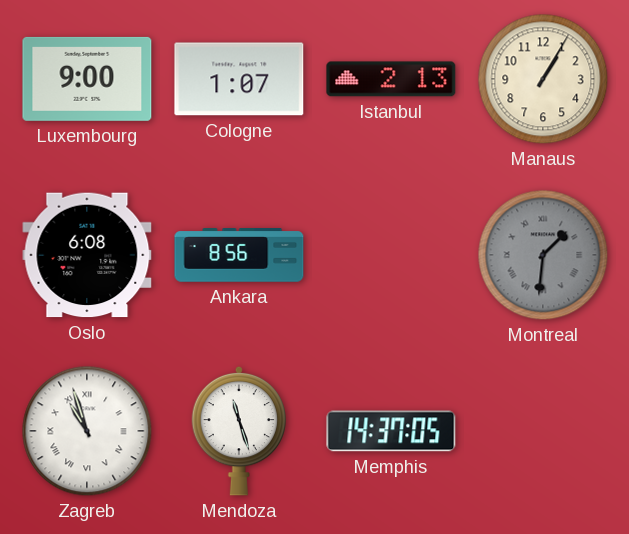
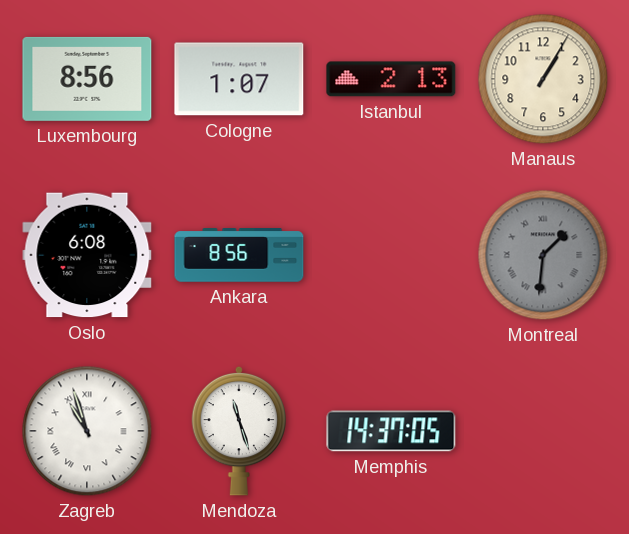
Luxembourg: 9:00 -> 8:56 (87, 79)
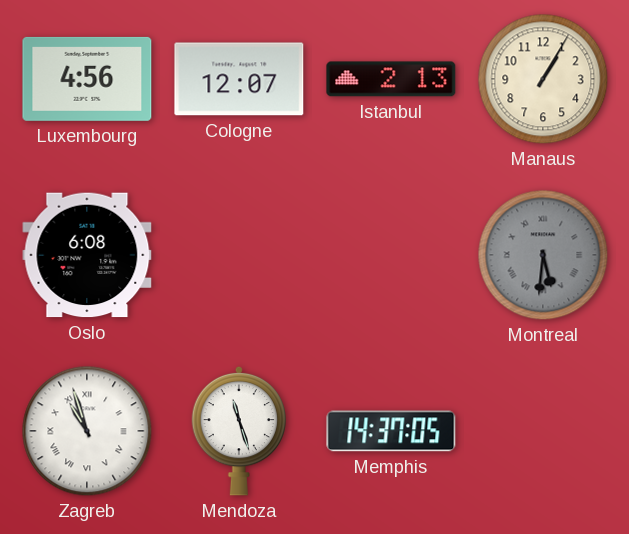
Luxembourg: 8:56 -> 4:56 (87, 79)
Cologne: 1:07 -> 12:07 (239, 79)
Ankara: 8:56 -> none (239, 255)
Montreal: 1:31 -> 5:31 (543, 255)
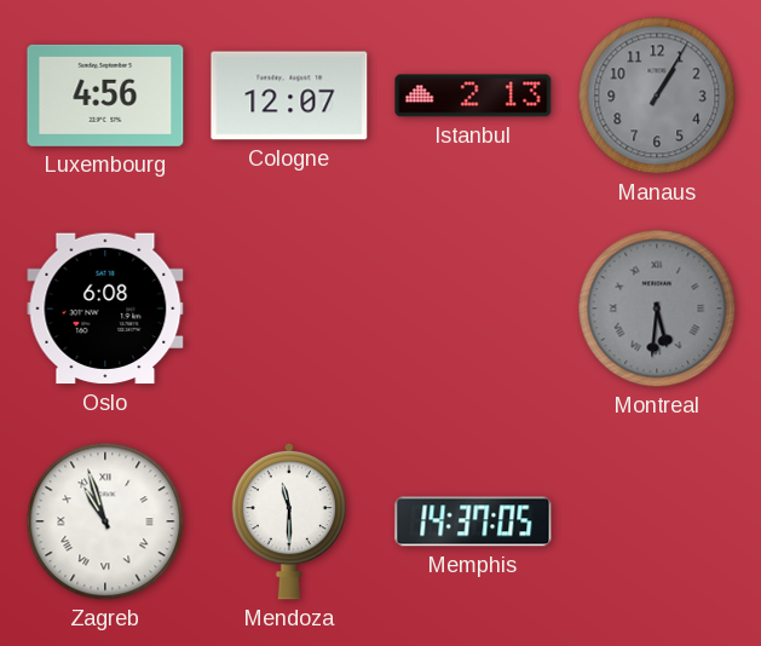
Manaus dial: cream -> grey (657, 96)
Mendoza: 11:27 -> 11:30 (289, 521)
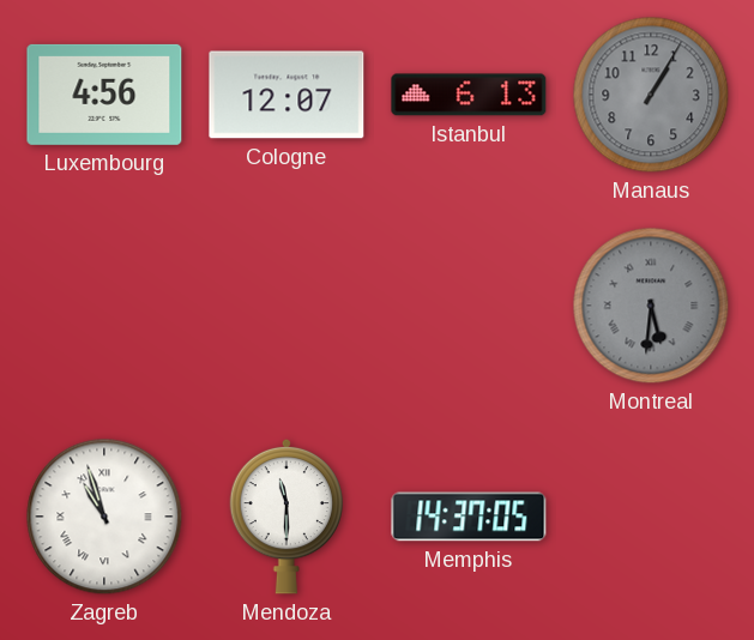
Istanbul: 2:13 -> 6:13 (469, 95)
Oslo: 6:08 -> none (105, 308)
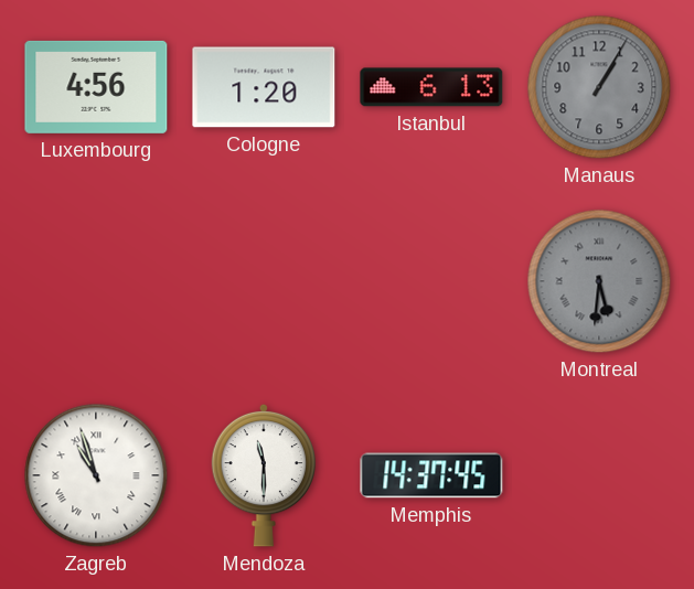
Cologne: 12:07 -> 1:20 (264, 87)
Memphis: 14:37:05 -> 14:37:45 (431, 475)
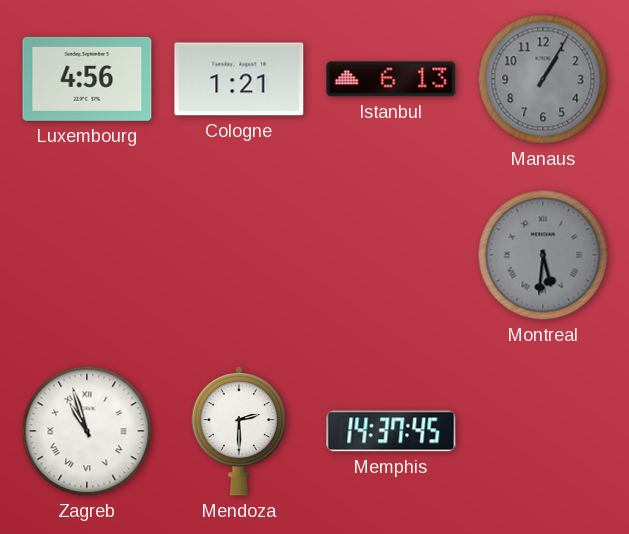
Cologne: 1:20 -> 1:21 (239, 79)
Mendoza: 11:30 -> 2:30 (239, 431)
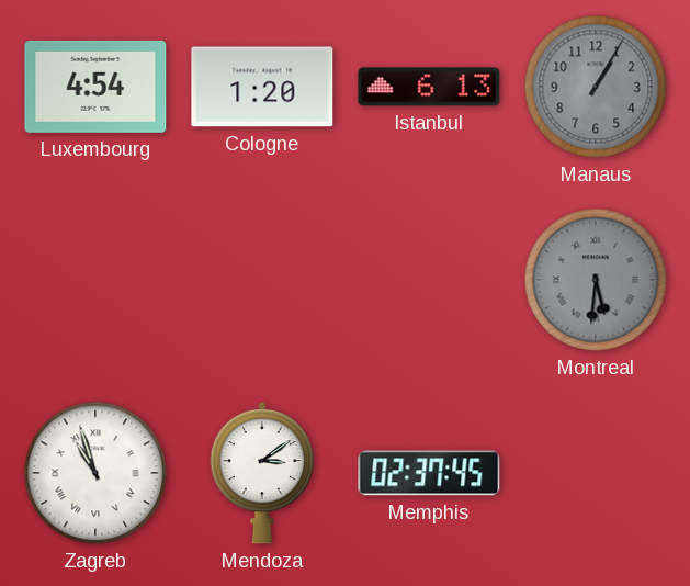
Luxembourg: 4:56 -> 4:54 (95, 87)
Cologne: 1:21 -> 1:20 (262, 87)
Mendoza: 2:30 -> 3:09 (262, 473)
Memphis: 14:37 -> 02:37 (429, 473)
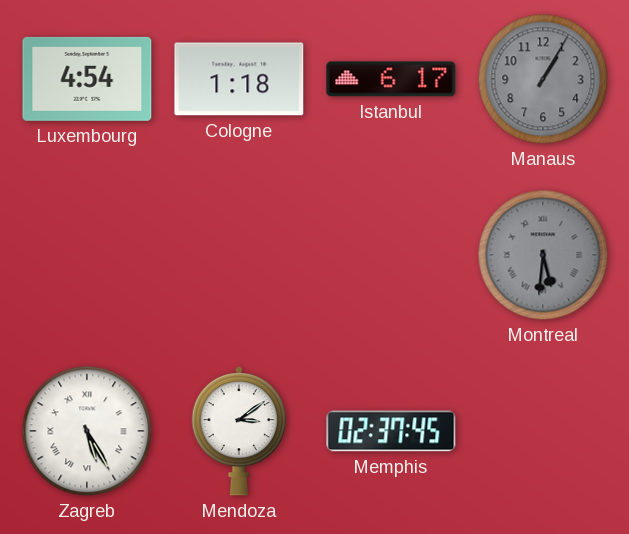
Cologne: 1:20 -> 1:18 (239, 79)
Istanbul: 6:13 -> 6:17 (391, 79)
Zagreb: 10:57 -> 5:25 (87, 431)
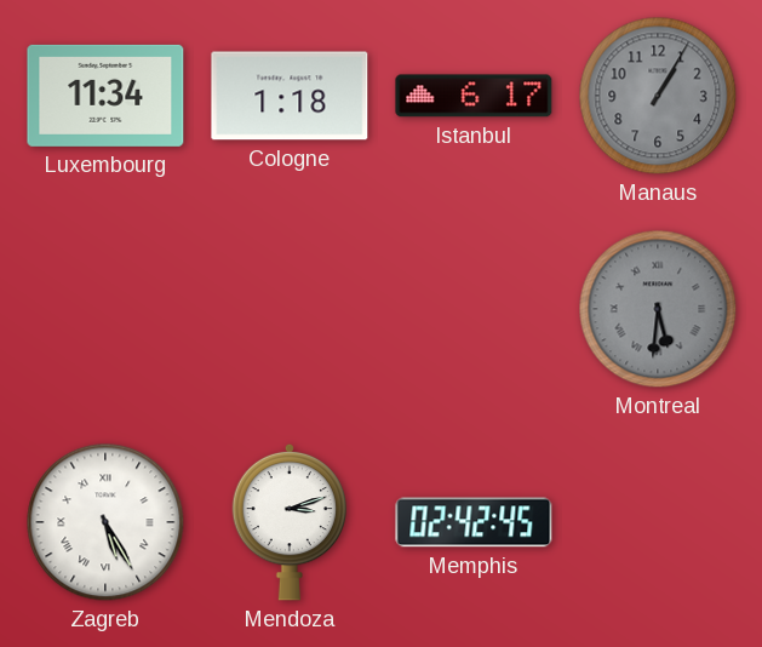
Luxembourg: 4:54 -> 11:34 (105, 96)
Mendoza: 3:09 -> 3:12 (290, 522)
Memphis: 02:37 -> 02:42 (474, 522)
